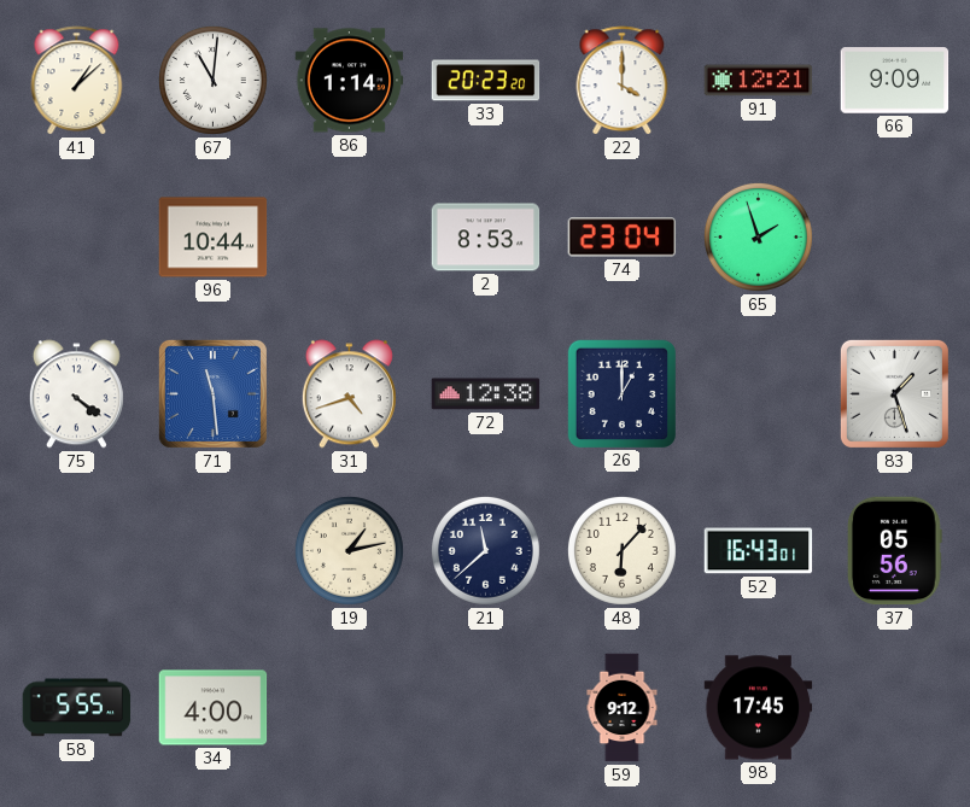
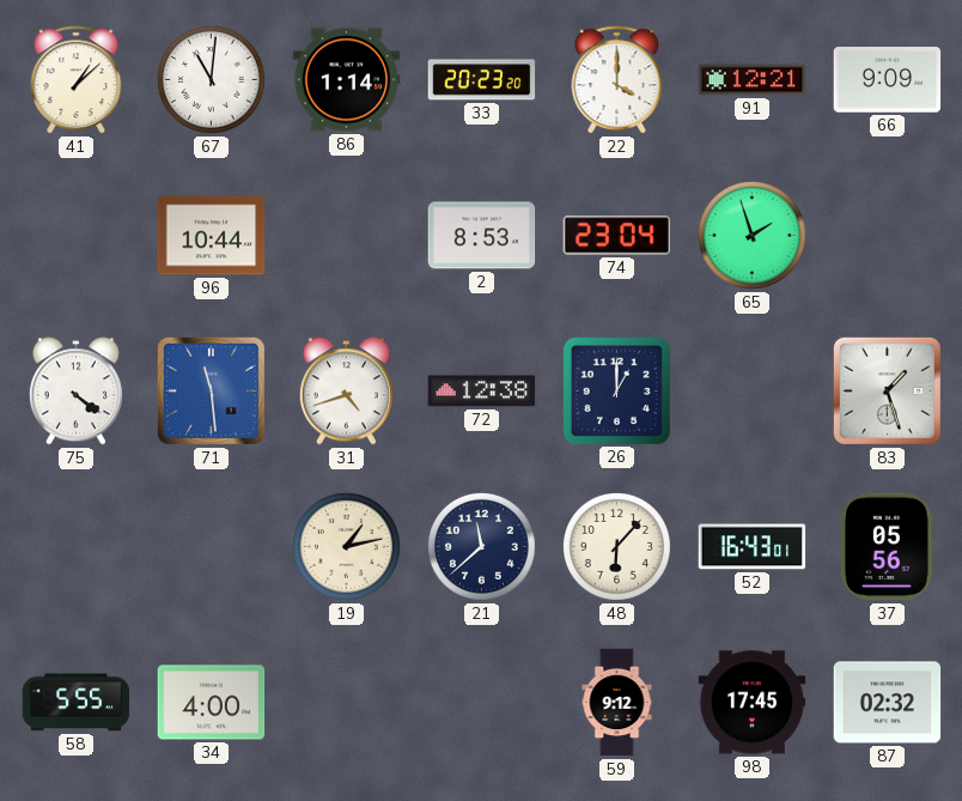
87: none -> 02:32 (888, 703)
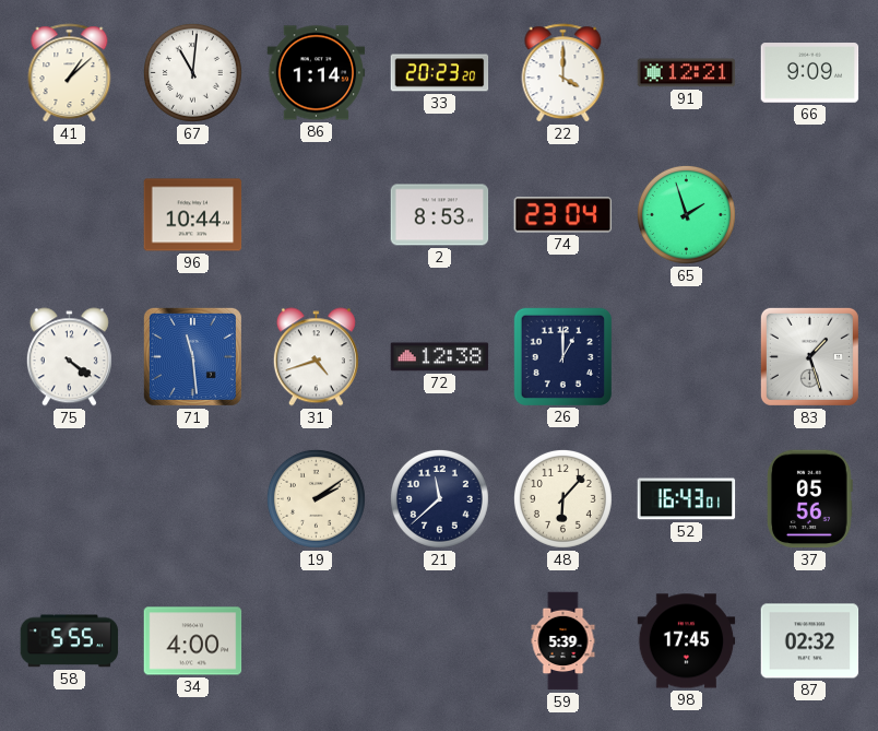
19: 1:13 -> 2:09 (316, 498)
59: 9:12 -> 5:39 (563, 641)
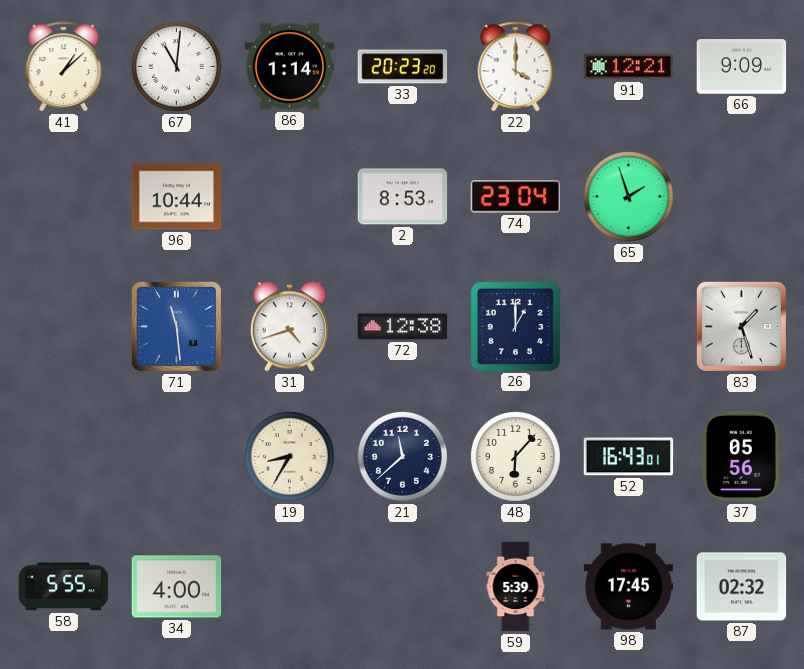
75: 4:21 -> none (69, 357)
19: 2:09 -> 8:35 (289, 456)
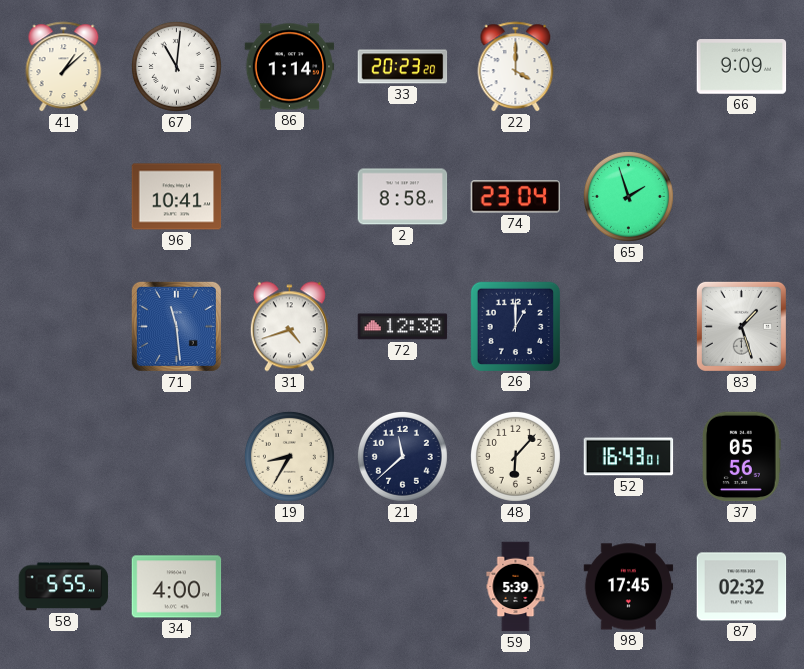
91: 12:21 -> none (629, 67)
96: 10:44 -> 10:41 (177, 197)
2: 8:53 -> 8:58 (403, 197)
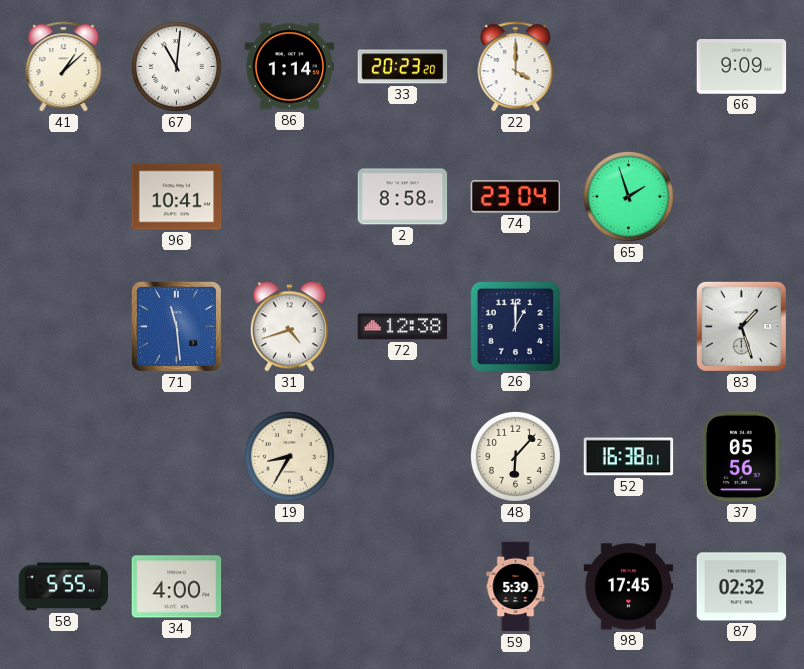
21: 11:38 -> none (402, 456)
52: 16:43 -> 16:38 (629, 457)
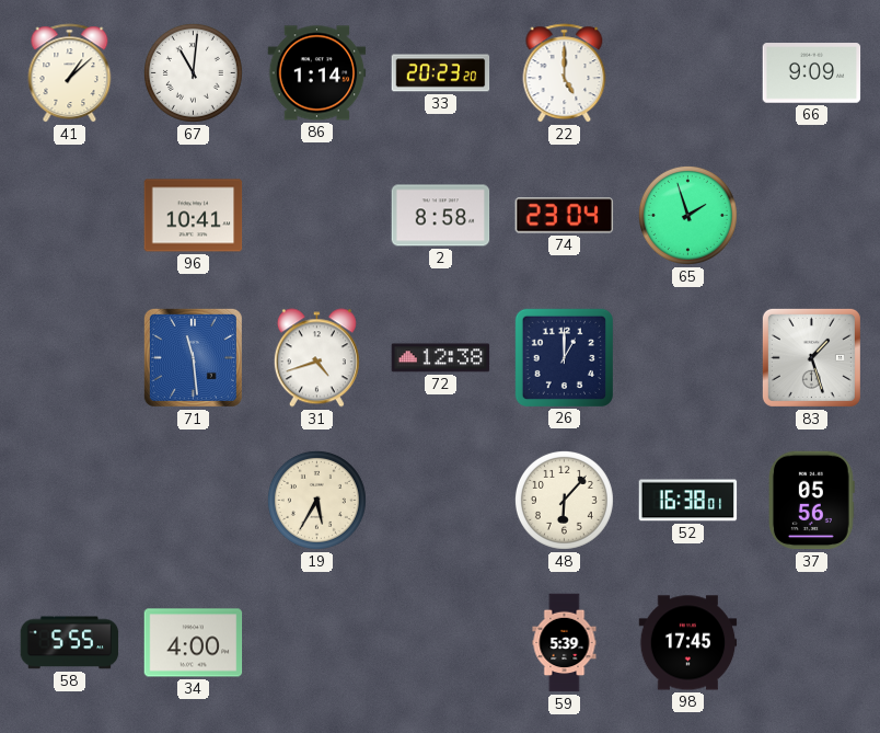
22: 4:00 -> 5:00 (565, 73)
19: 8:35 -> 5:35 (316, 500)
87: 02:32 -> none (742, 587)
